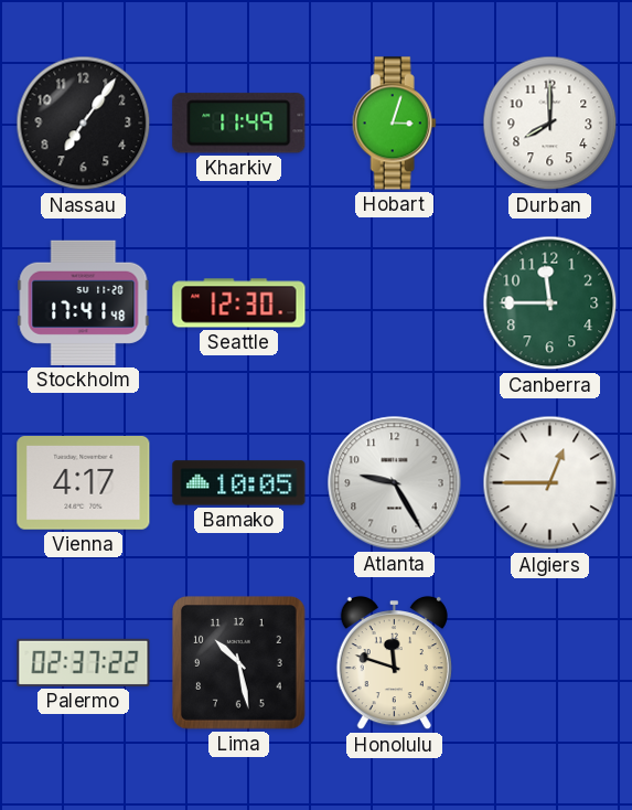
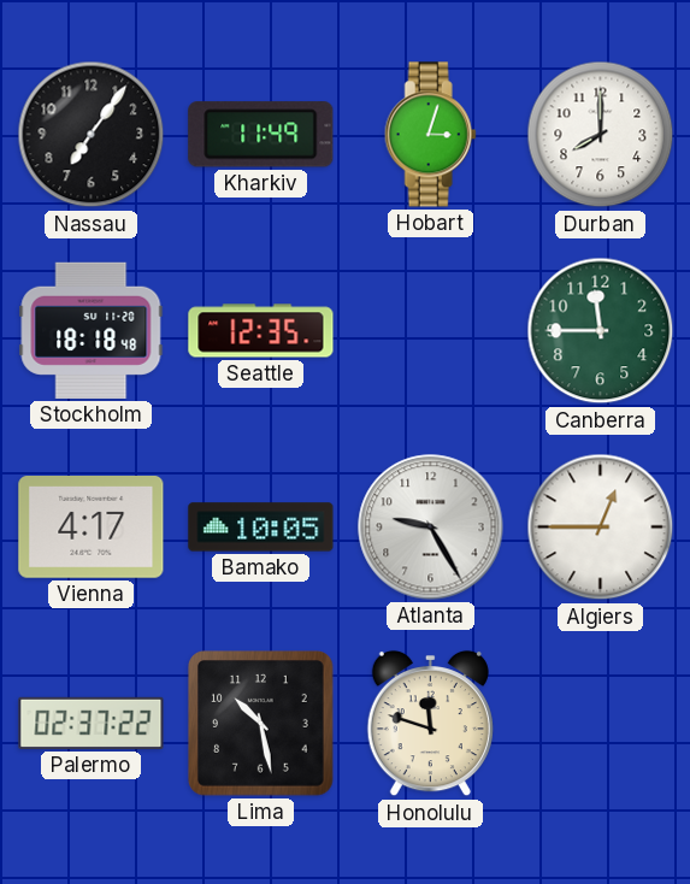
Stockholm: 17:41 -> 18:18 (92, 330)
Seattle: 12:30 -> 12:35 (261, 331)
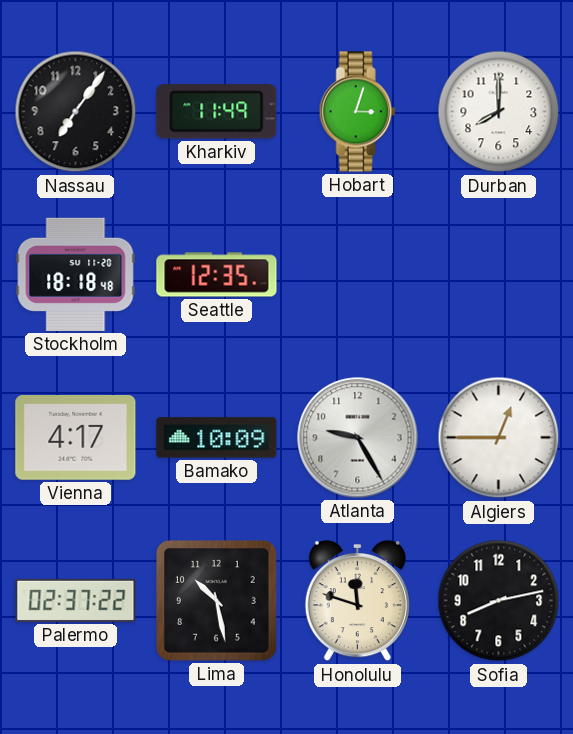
Canberra: 11:45 -> none (601, 331)
Bamako: 10:05 -> 10:09 (217, 438)
Sofia: none -> 8:13 (499, 601)
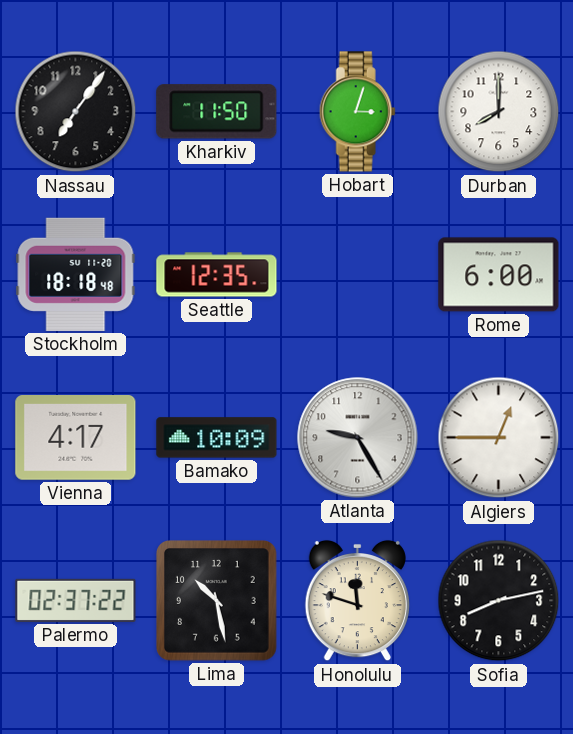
Kharkiv: 11:49 -> 11:50 (217, 112)
Rome: none -> 6:00 (499, 275)
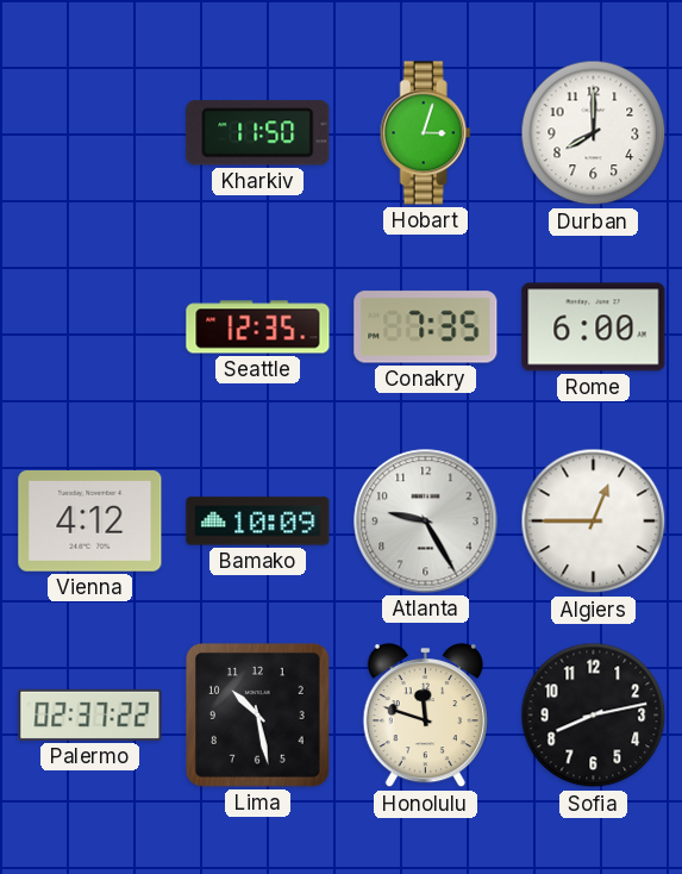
Nassau: 7:06 -> none (76, 112)
Stockholm: 18:18 -> none (76, 274)
Conakry: none -> 7:35 (426, 327)
Vienna: 4:17 -> 4:12 (90, 522)
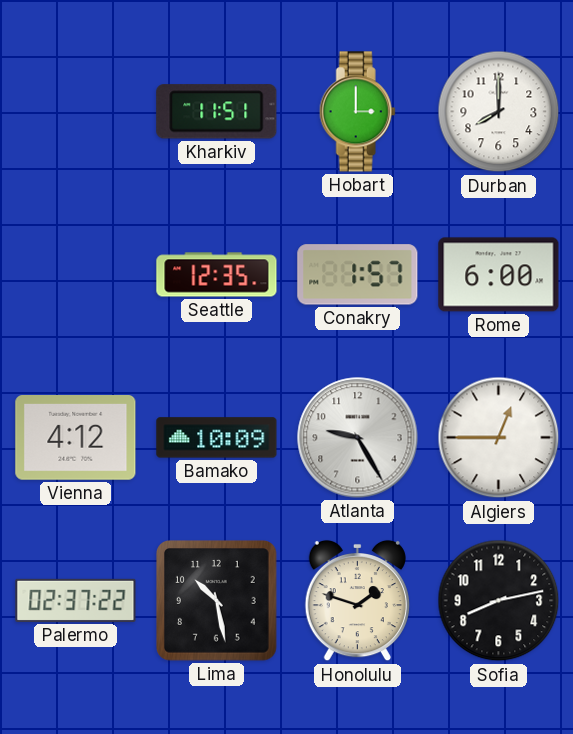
Kharkiv: 11:50 -> 11:51 (217, 112)
Hobart: 3:03 -> 3:00 (357, 112)
Conakry: 7:35 -> 1:57 (358, 275)
Honolulu: 11:48 -> 1:48 (357, 601)
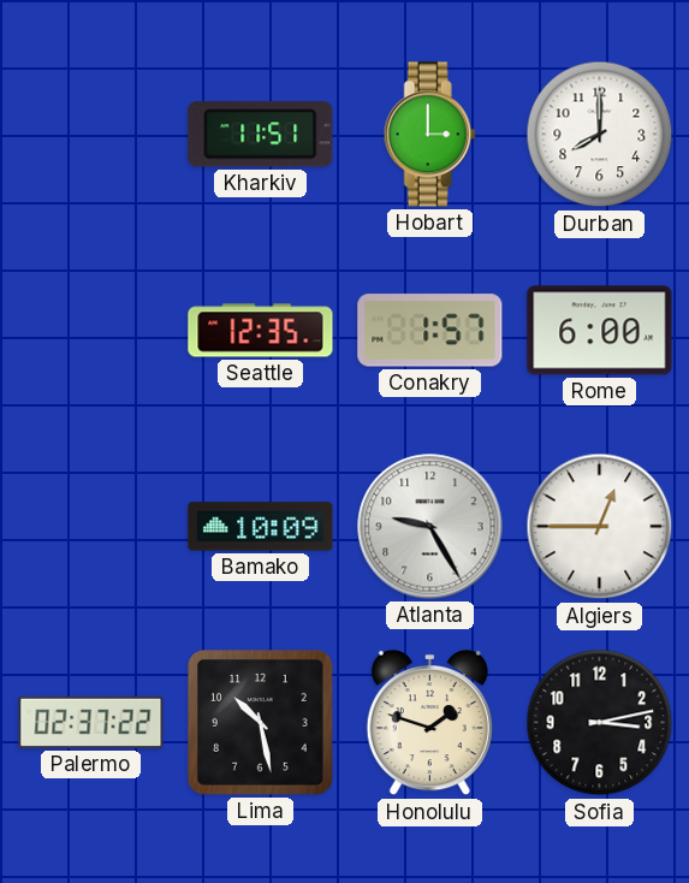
Vienna: 4:12 -> none (76, 438)
Sofia: 8:13 -> 3:13 (600, 723)
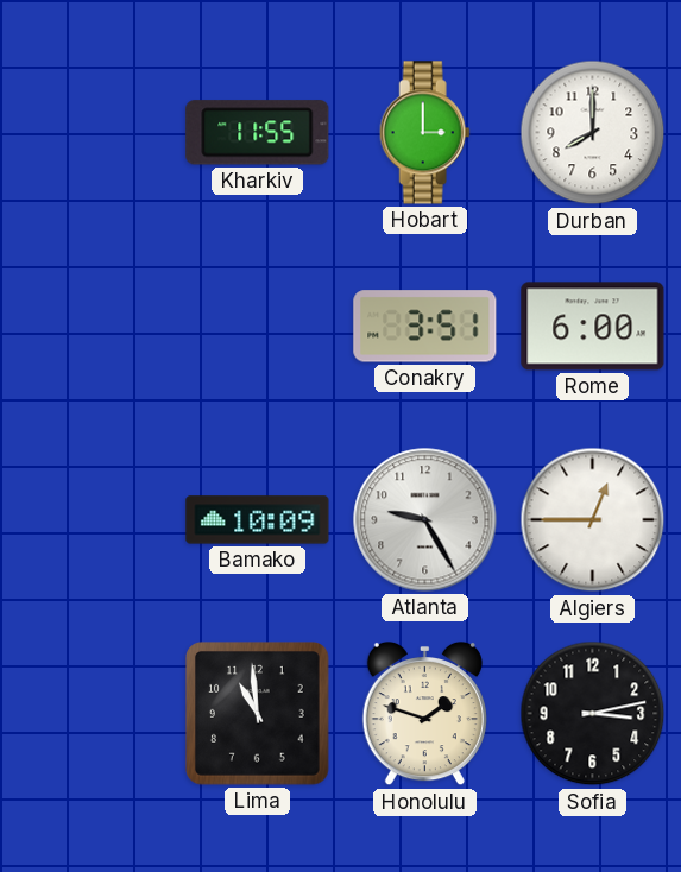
Kharkiv: 11:51 -> 11:55 (258, 133)
Seattle: 12:35 -> none (261, 331)
Conakry: 1:57 -> 3:51 (425, 327)
Palermo: 02:37 -> none (91, 722)
Lima: 10:28 -> 10:59 (258, 714)
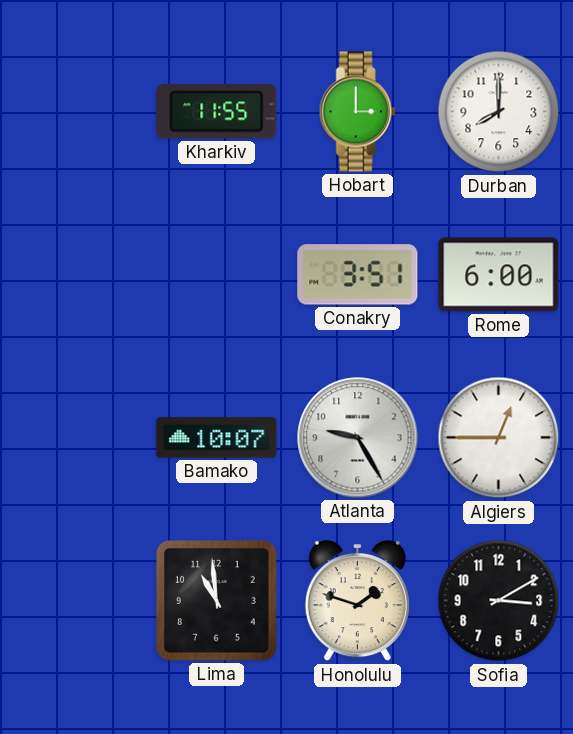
Bamako: 10:09 -> 10:07 (217, 438)
Sofia: 3:13 -> 3:10 (499, 601)
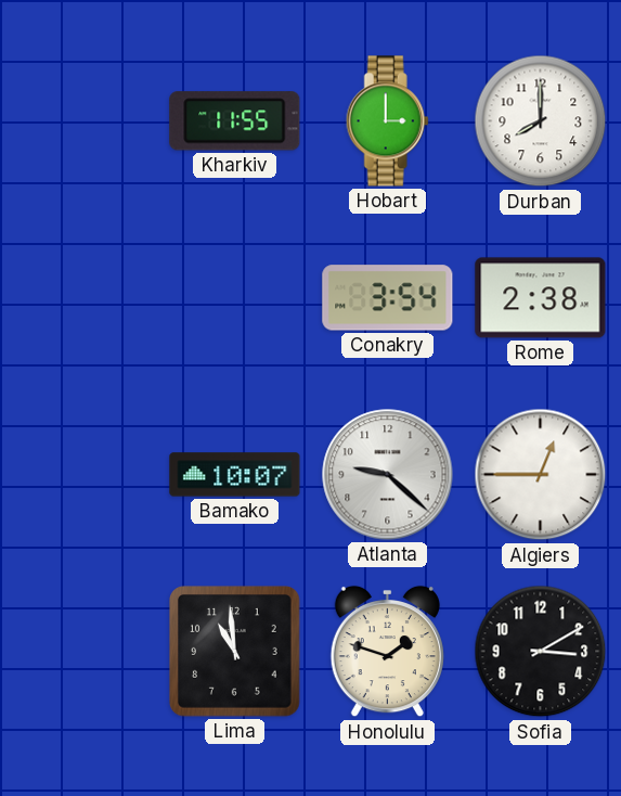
Conakry: 3:51 -> 3:54 (388, 298)
Rome: 6:00 -> 2:38 (541, 298)
Atlanta: 9:25 -> 9:22 (388, 475)
